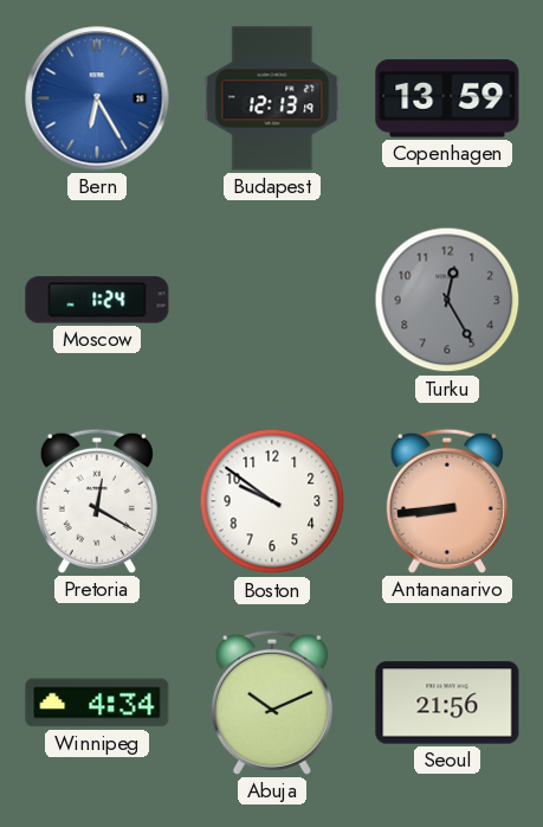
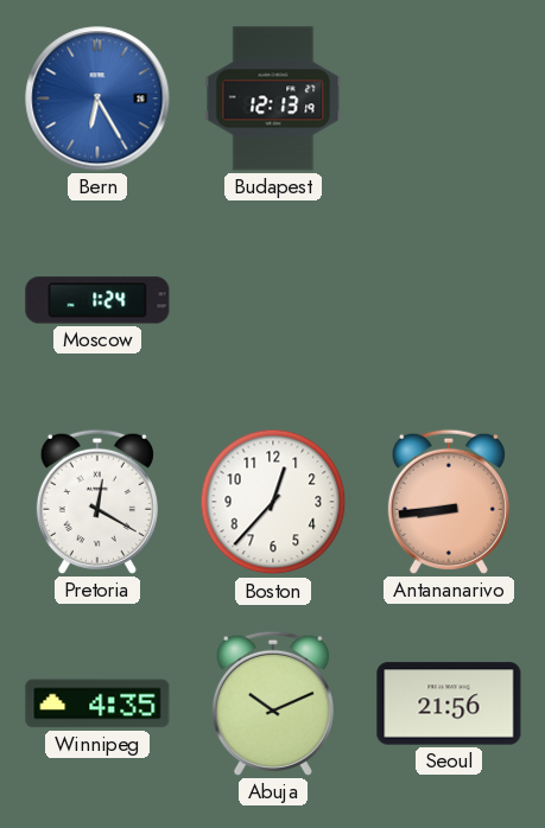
Copenhagen: 13:59 -> none (447, 98)
Turku: 12:25 -> none (447, 300)
Boston: 9:51 -> 12:37 (273, 502)
Winnipeg: 4:34 -> 4:35 (97, 703)
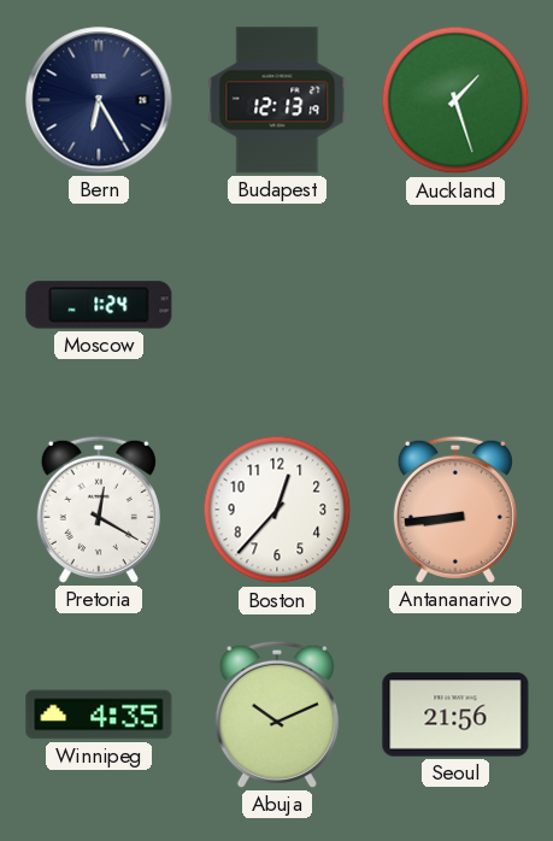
Bern dial: blue -> navy (99, 100)
Auckland: none -> 1:27 (455, 100)
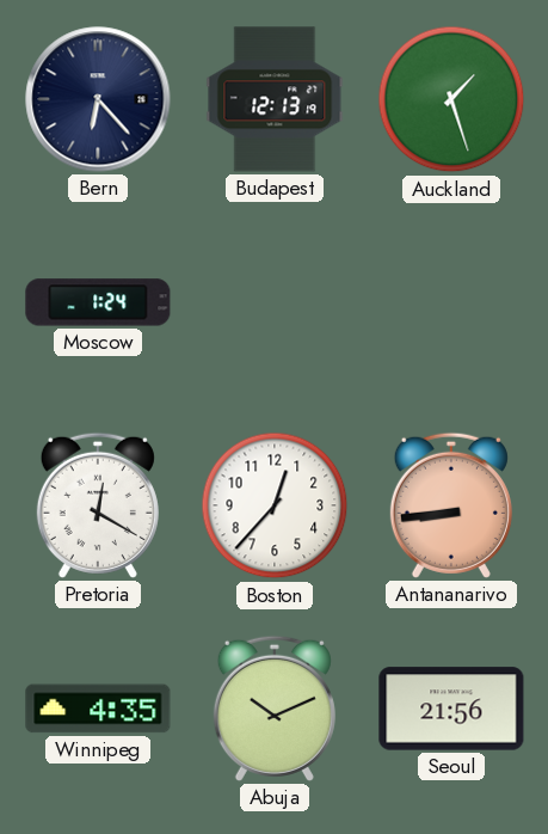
Bern: 6:25 -> 6:23 (98, 99)
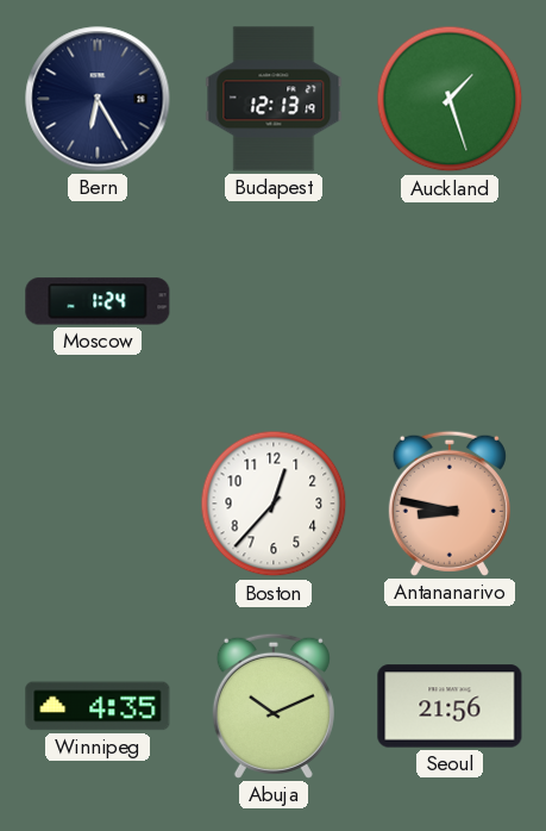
Bern: 6:23 -> 6:25 (98, 99)
Pretoria: 12:20 -> none (98, 505)
Antananarivo: 8:44 -> 8:47 (450, 504)
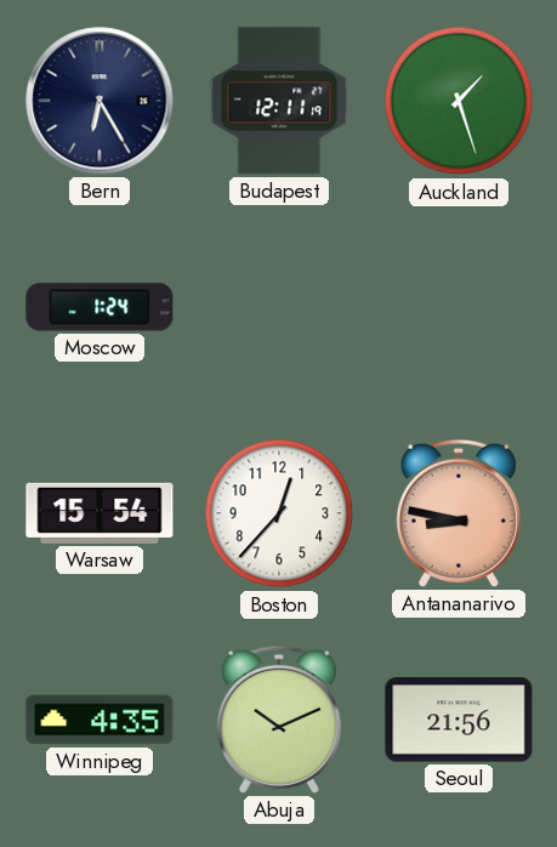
Budapest: 12:13 -> 12:11 (279, 101)
Warsaw: none -> 15:54 (100, 513)
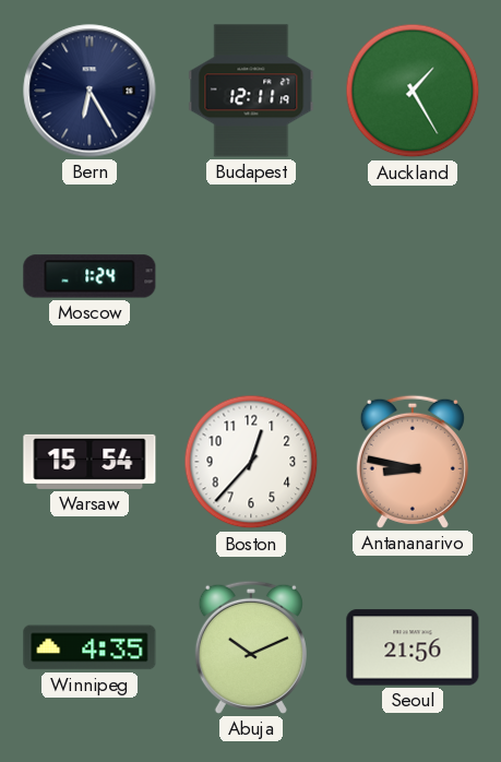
Auckland: 1:27 -> 1:25 (413, 91)
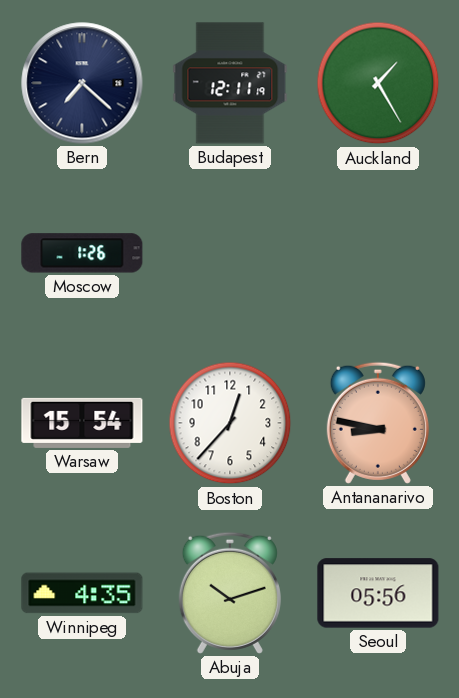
Bern: 6:25 -> 7:22 (82, 83)
Moscow: 1:24 -> 1:26 (82, 253)
Abuja: 10:11 -> 10:12 (230, 593)
Seoul: 21:56 -> 05:56 (378, 593)
